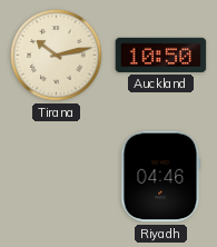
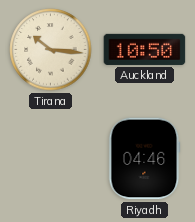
Tirana: 10:13 -> 10:16 (51, 50)
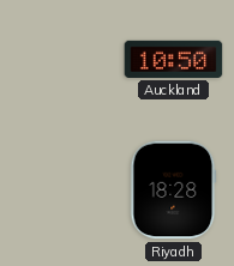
Tirana: 10:16 -> none (51, 50)
Riyadh: 04:46 -> 18:28 (174, 191)
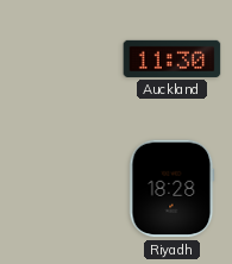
Auckland: 10:50 -> 11:30 (173, 58)
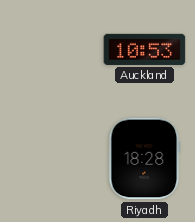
Auckland: 11:30 -> 10:53 (145, 49)
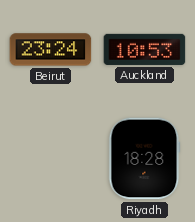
Beirut: none -> 23:24 (51, 50)
